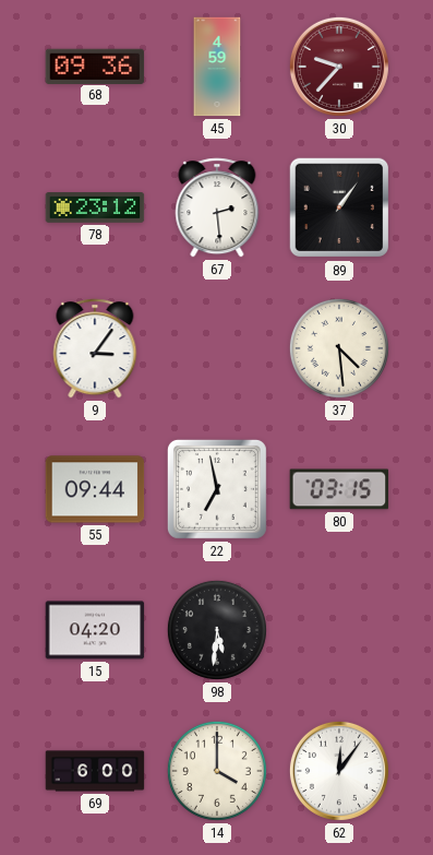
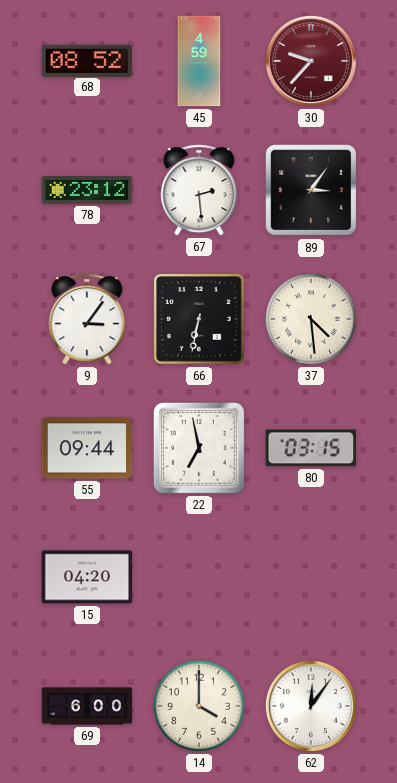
68: 09:36 -> 08:52 (87, 60)
89: 1:06 -> 3:06 (311, 190)
66: none -> 6:32 (200, 320)
98: 5:31 -> none (217, 630)
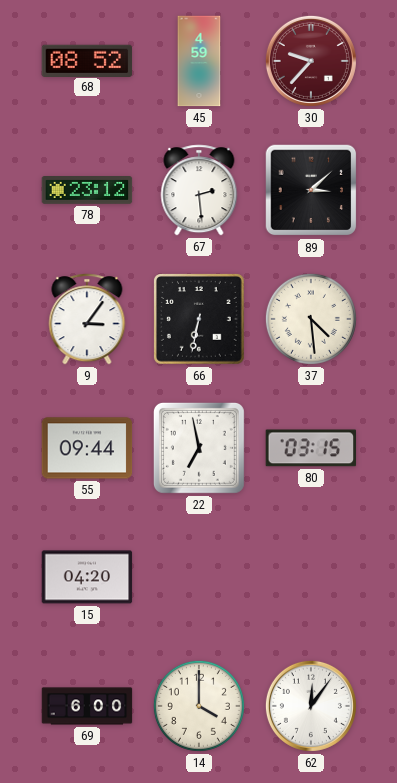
89: 3:06 -> 3:08 (311, 190)
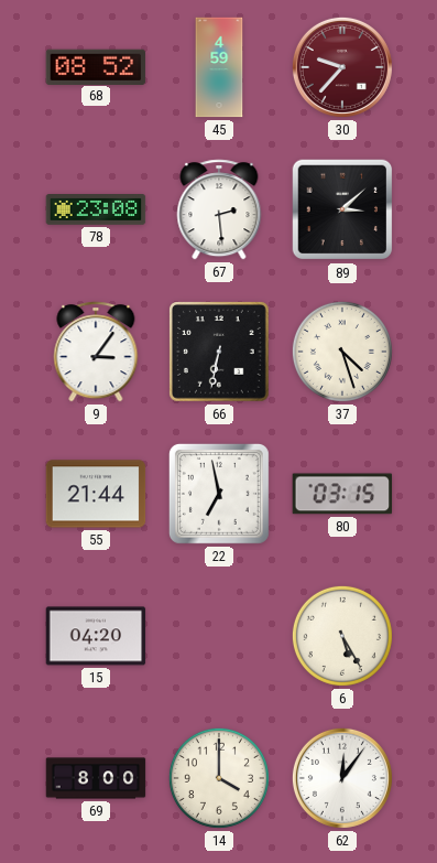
78: 23:12 -> 23:08 (96, 211)
37: 4:29 -> 4:27 (342, 352)
55: 09:44 -> 21:44 (96, 494)
6: none -> 5:25 (342, 636)
69: 6:00 -> 8:00 (96, 778)
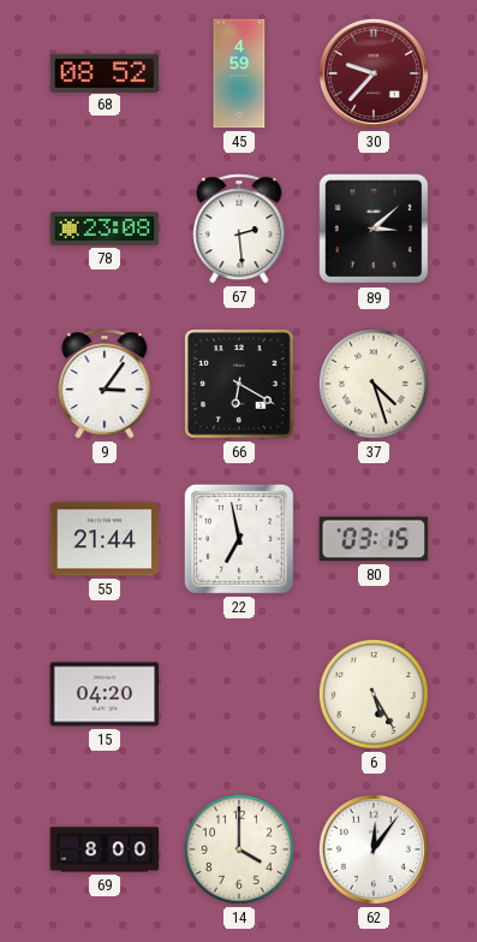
66: 6:32 -> 6:20 (240, 385)
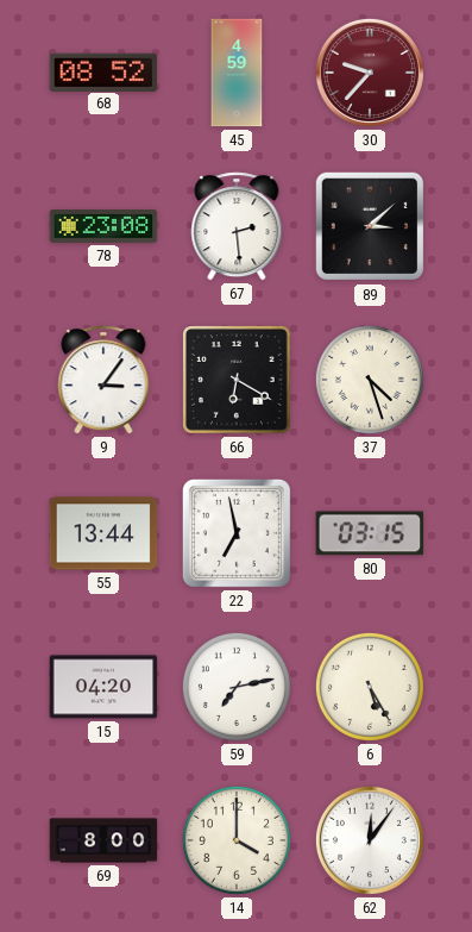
55: 21:44 -> 13:44 (103, 533)
59: none -> 7:13 (237, 687)
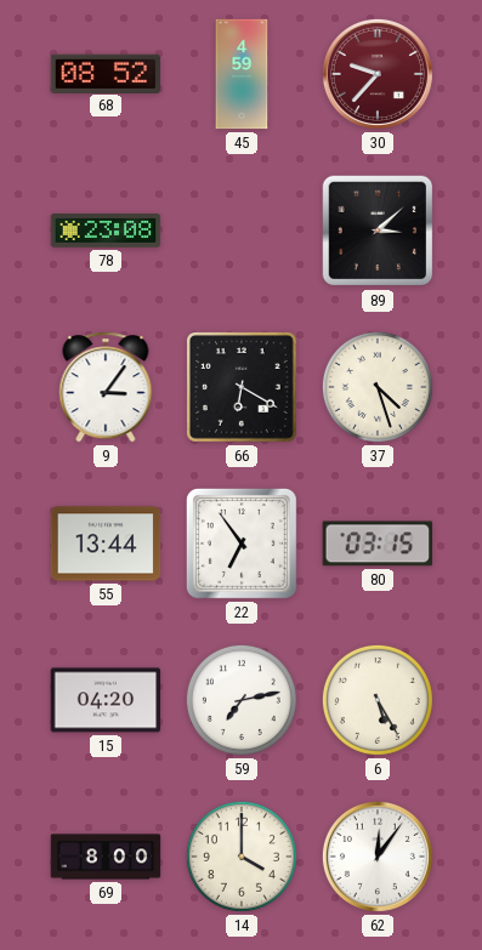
67: 2:29 -> none (237, 226)
22: 6:58 -> 6:54 (242, 544)
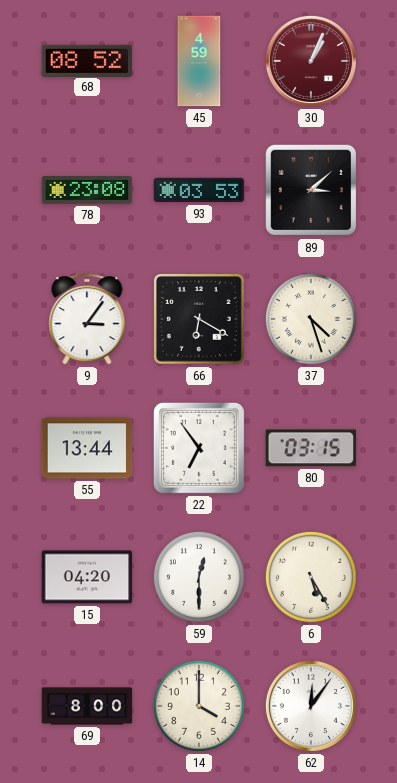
30: 9:37 -> 1:04 (311, 61)
93: none -> 03:53 (199, 190)
59: 7:13 -> 12:30 (199, 577)
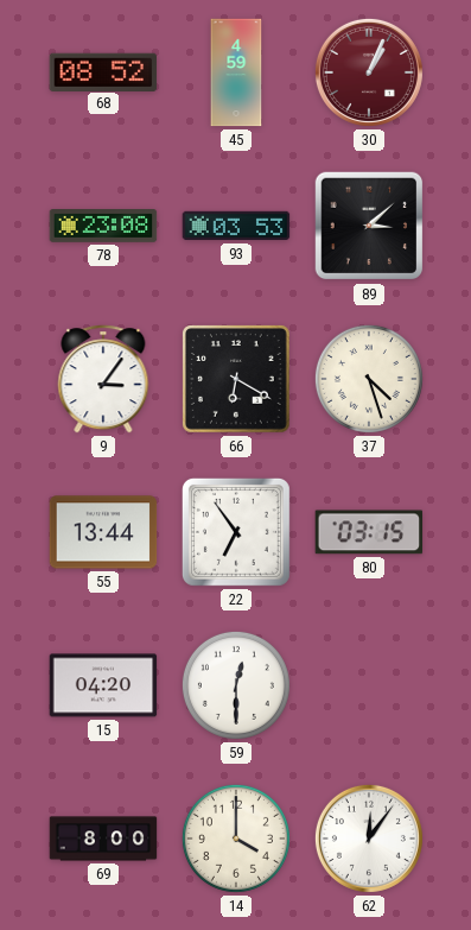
6: 5:25 -> none (311, 577)
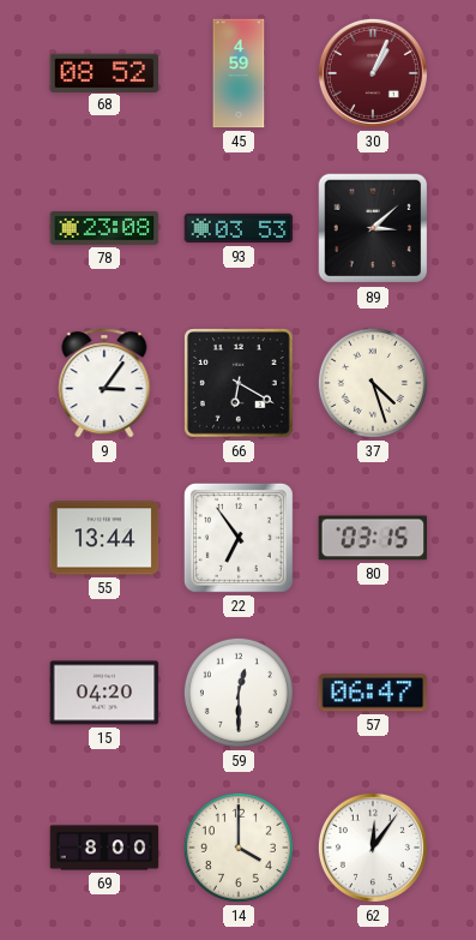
57: none -> 06:47 (373, 693)
